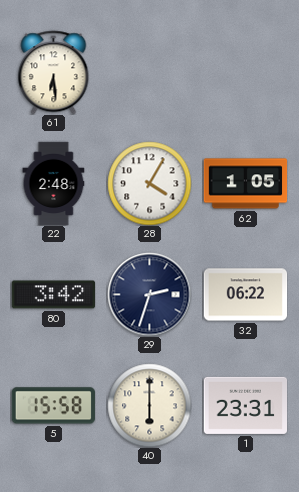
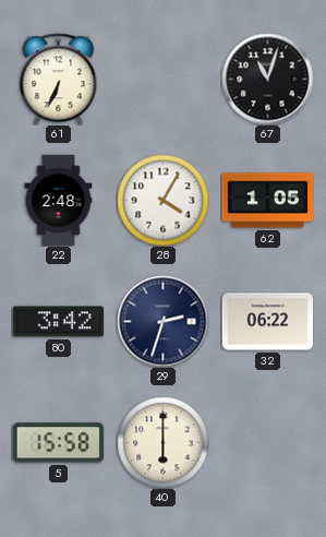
61: 6:29 -> 6:34 (59, 79)
67: none -> 11:03 (267, 79)
1: 23:31 -> none (245, 405)
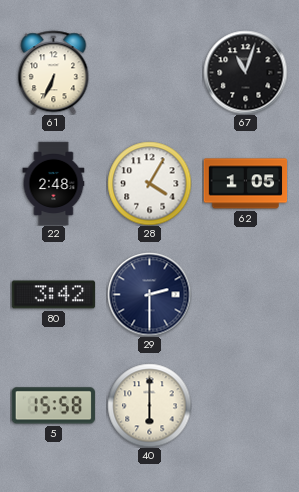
29: 2:33 -> 2:30 (149, 294)
32: 06:22 -> none (267, 322)
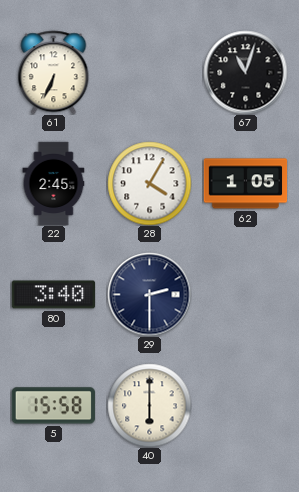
22: 2:48 -> 2:45 (54, 183)
80: 3:42 -> 3:40 (53, 295)
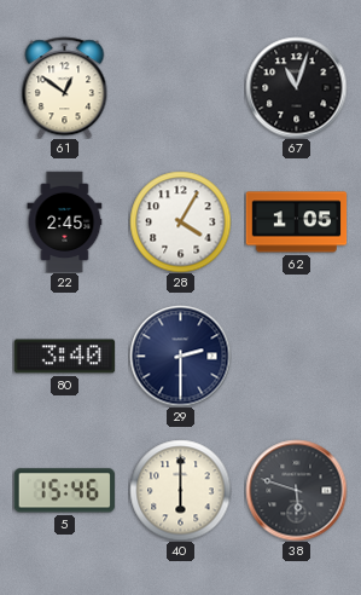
61: 6:34 -> 12:51 (65, 87)
5: 15:58 -> 15:46 (64, 491)
38: none -> 5:48 (296, 490)
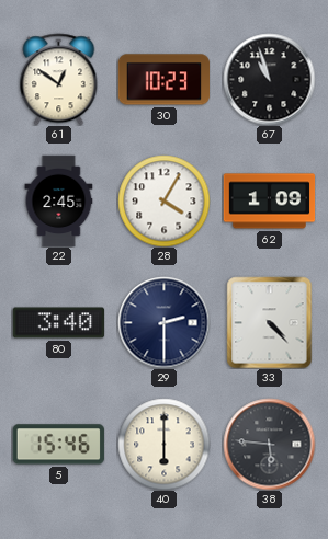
30: none -> 10:23 (163, 80)
67: 11:03 -> 10:57 (269, 79)
62: 1:05 -> 1:09 (269, 202)
33: none -> 4:23 (270, 322)
38: 5:48 -> 5:46 (269, 444)
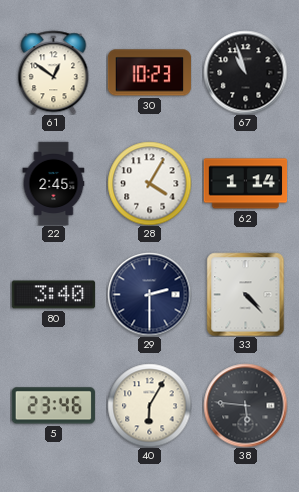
62: 1:09 -> 1:14 (245, 184)
5: 15:46 -> 23:46 (53, 406)
40: 6:00 -> 6:05 (149, 405)
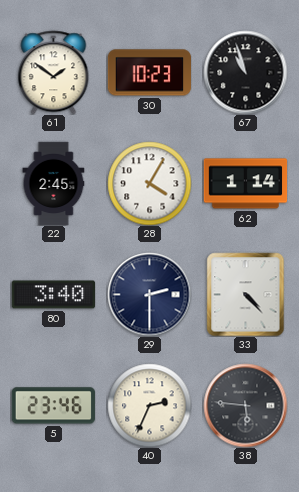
61: 12:51 -> 1:51 (54, 72)
40: 6:05 -> 2:34 (149, 405)
